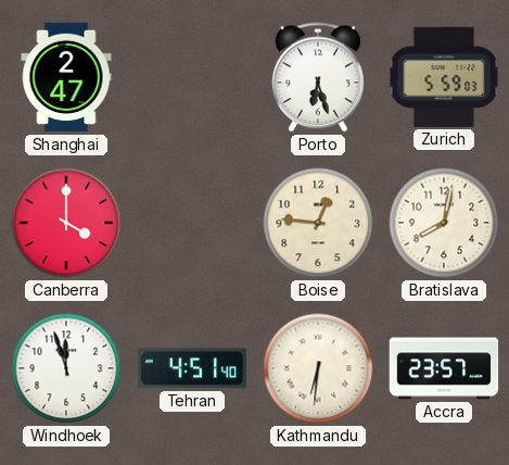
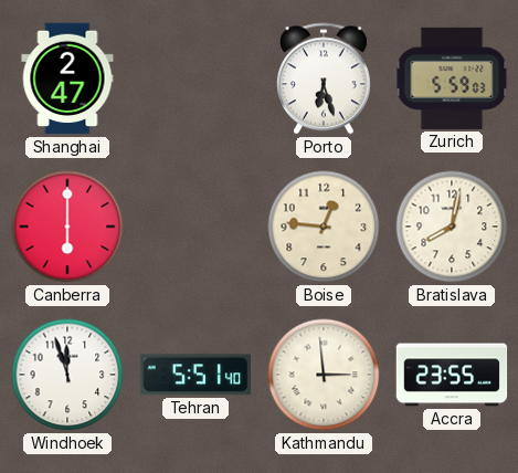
Canberra: 4:00 -> 6:00 (67, 227)
Tehran: 4:51 -> 5:51 (195, 375)
Kathmandu: 6:31 -> 2:59 (324, 375)
Accra: 23:57 -> 23:55 (452, 375)
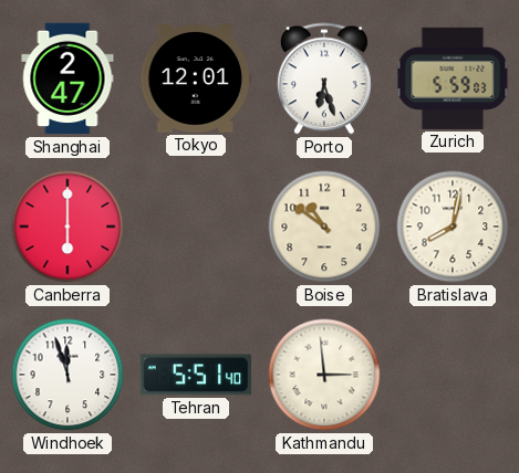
Tokyo: none -> 12:01 (196, 80)
Boise: 12:46 -> 10:51 (324, 227)
Accra: 23:55 -> none (452, 375)
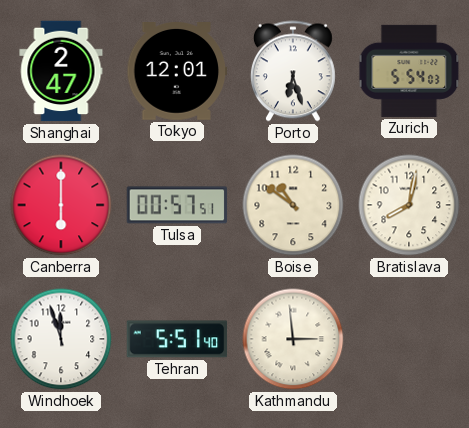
Zurich: 5:59 -> 5:54 (409, 71)
Tulsa: none -> 00:57 (177, 205)
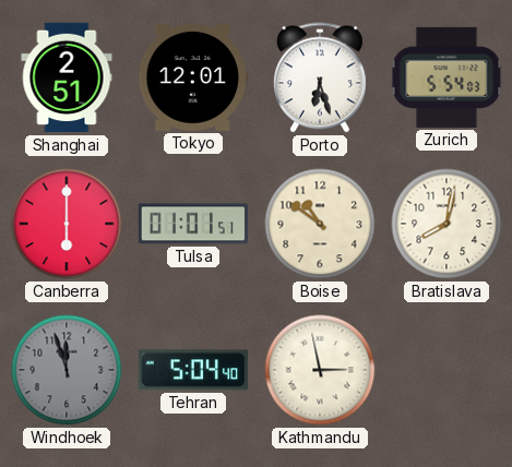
Shanghai: 2:47 -> 2:51 (67, 77)
Tulsa: 00:57 -> 01:01 (193, 224)
Windhoek dial: white -> grey (67, 370)
Tehran: 5:51 -> 5:04 (193, 370)
Kathmandu: 2:59 -> 2:58 (320, 370)
